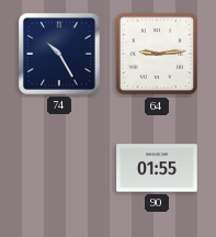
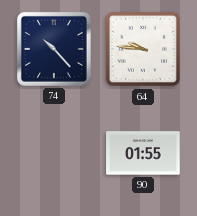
74: 10:25 -> 10:23 (54, 49)
64: 9:14 -> 9:46 (143, 49)
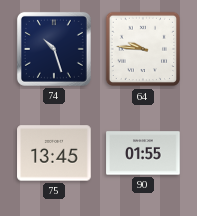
74: 10:23 -> 10:27 (54, 49)
75: none -> 13:45 (54, 153)
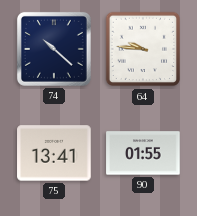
74: 10:27 -> 10:22 (54, 49)
75: 13:45 -> 13:41 (54, 153)
